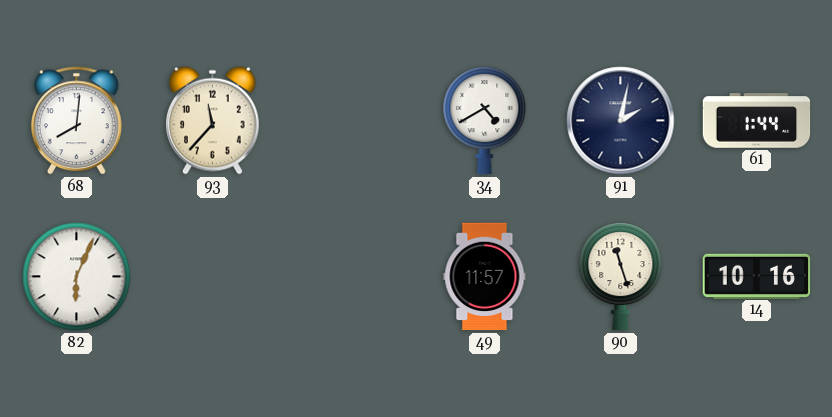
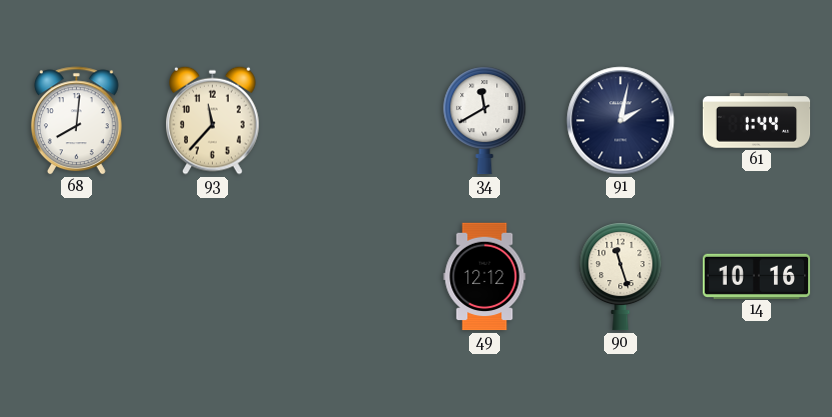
34: 4:40 -> 11:40 (485, 121)
82: 6:04 -> none (77, 277)
49: 11:57 -> 12:12 (485, 277)
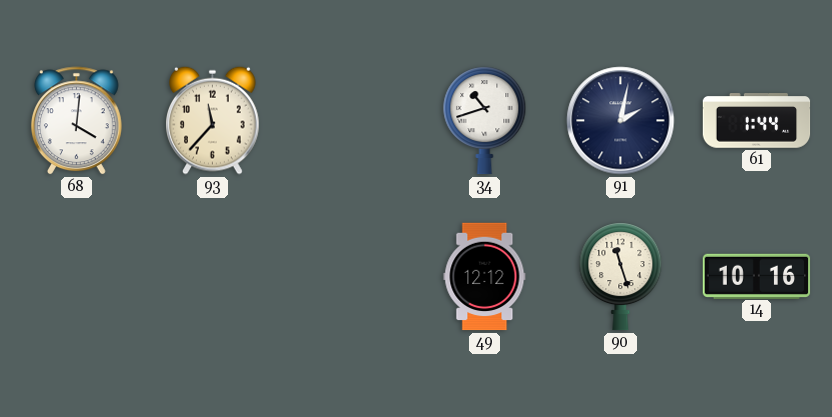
68: 8:01 -> 4:01 (76, 121)
34: 11:40 -> 10:42 (485, 121)
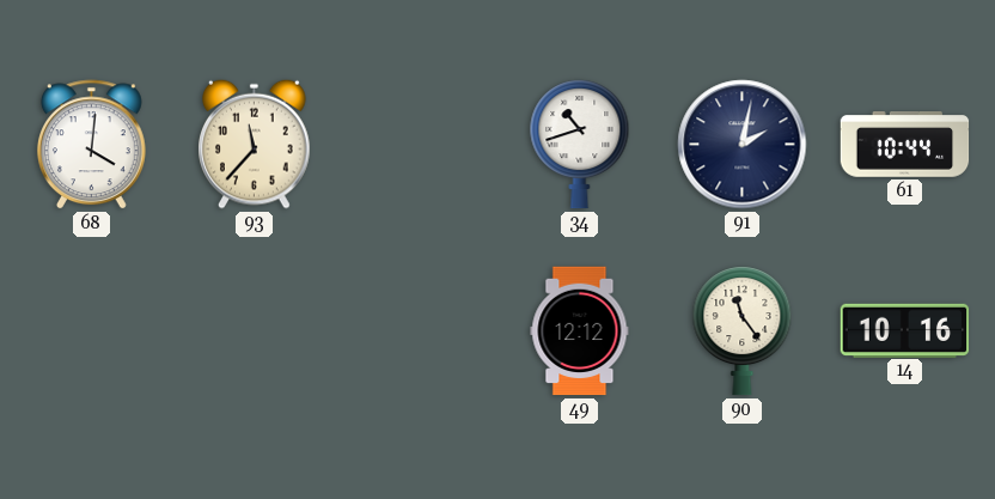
61: 1:44 -> 10:44 (905, 145)
90: 11:27 -> 11:24 (743, 331)
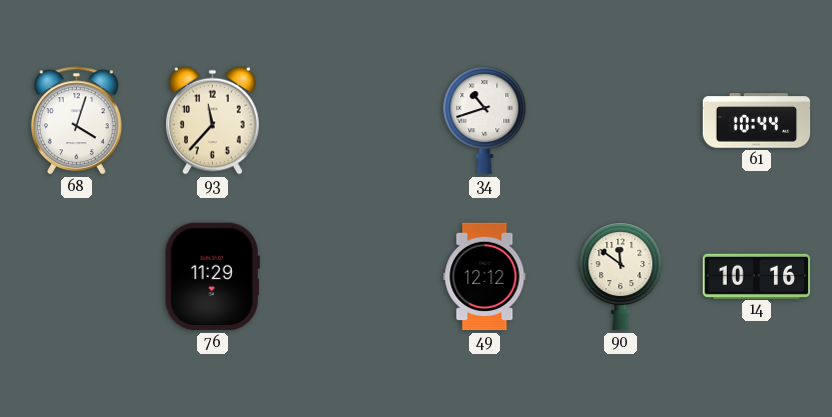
68: 4:01 -> 4:03 (76, 121)
91: 2:02 -> none (743, 145)
76: none -> 11:29 (212, 277)
90: 11:24 -> 11:51 (621, 277)
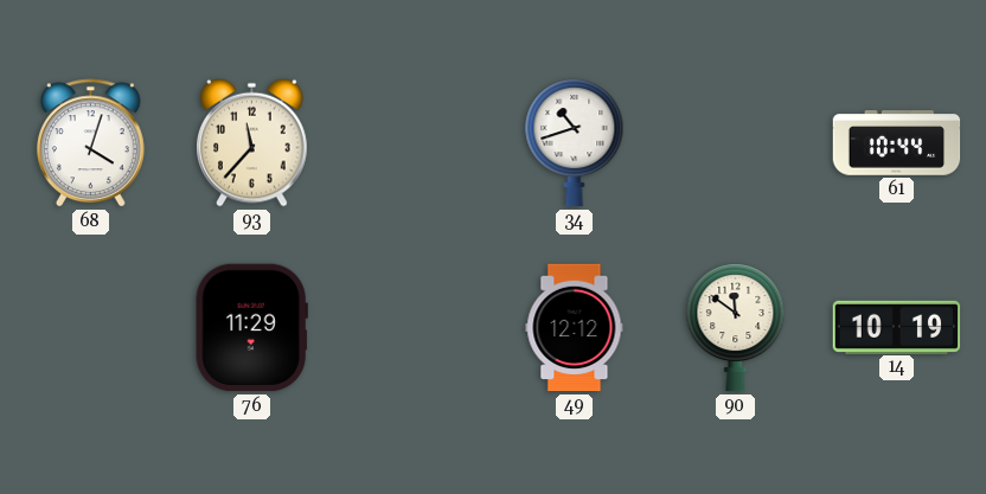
14: 10:16 -> 10:19 (897, 327)
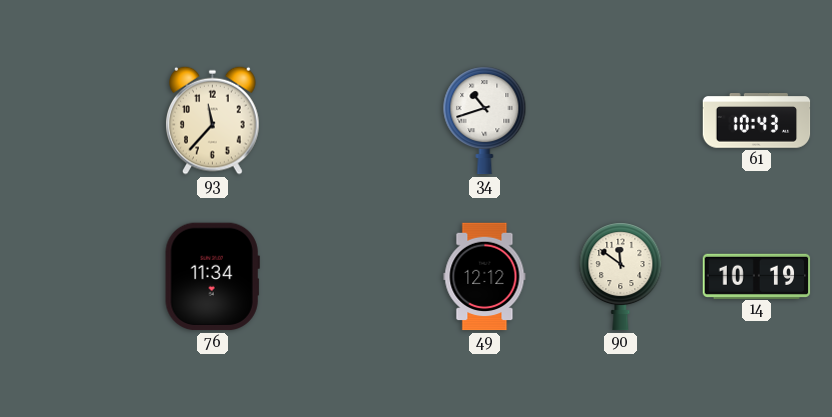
68: 4:03 -> none (90, 143)
61: 10:44 -> 10:43 (757, 121)
76: 11:29 -> 11:34 (212, 277)
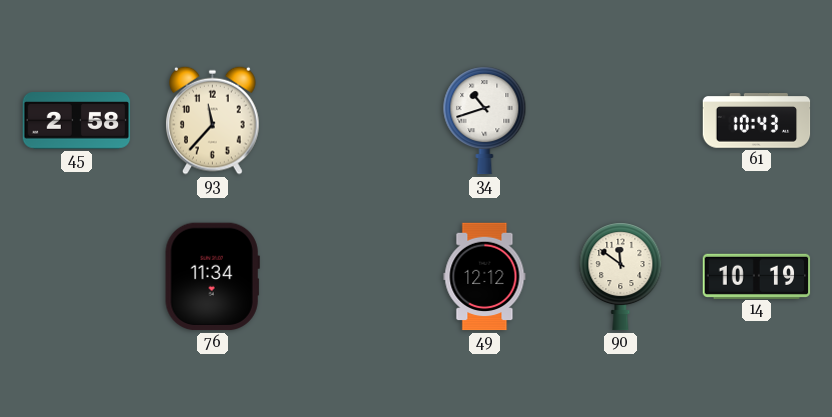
45: none -> 2:58 (77, 121)
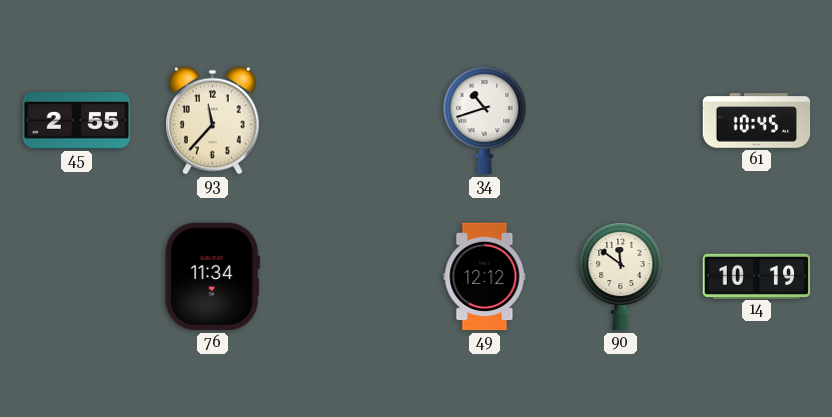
45: 2:58 -> 2:55 (77, 121)
61: 10:43 -> 10:45 (757, 121)
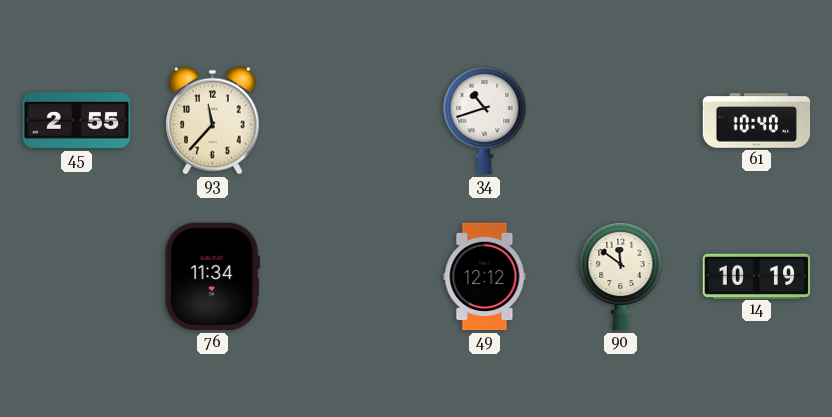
61: 10:45 -> 10:40 (757, 121)
